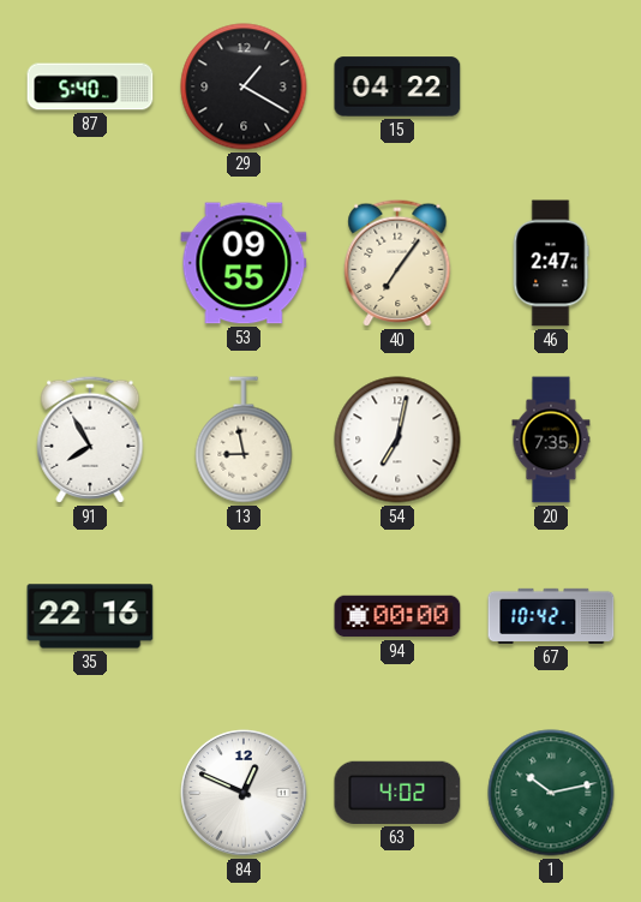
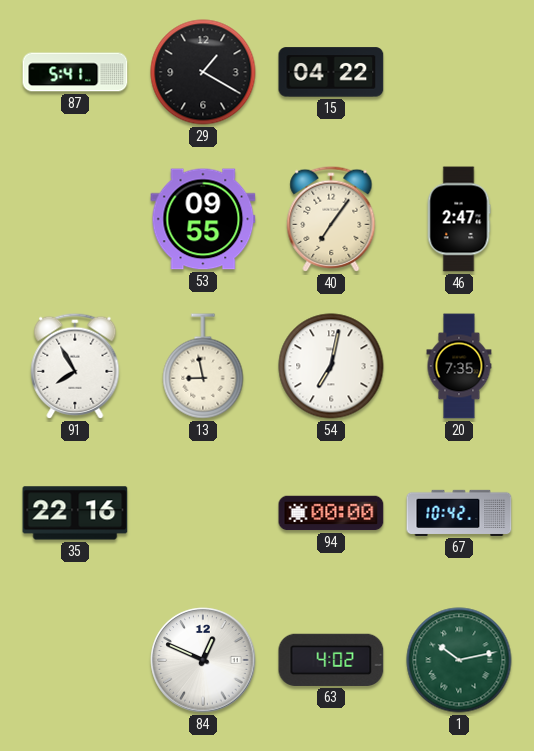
87: 5:40 -> 5:41 (75, 72)
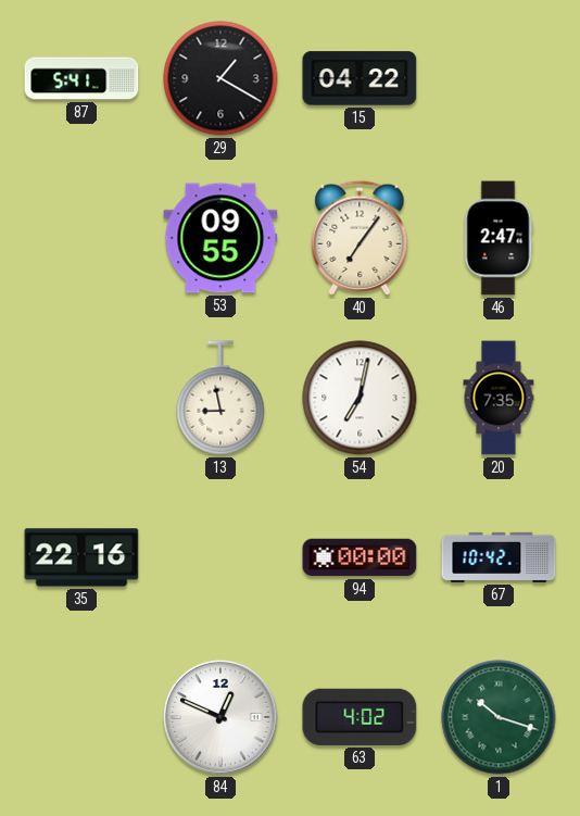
91: 7:55 -> none (75, 366)
1: 10:13 -> 10:18 (499, 717)
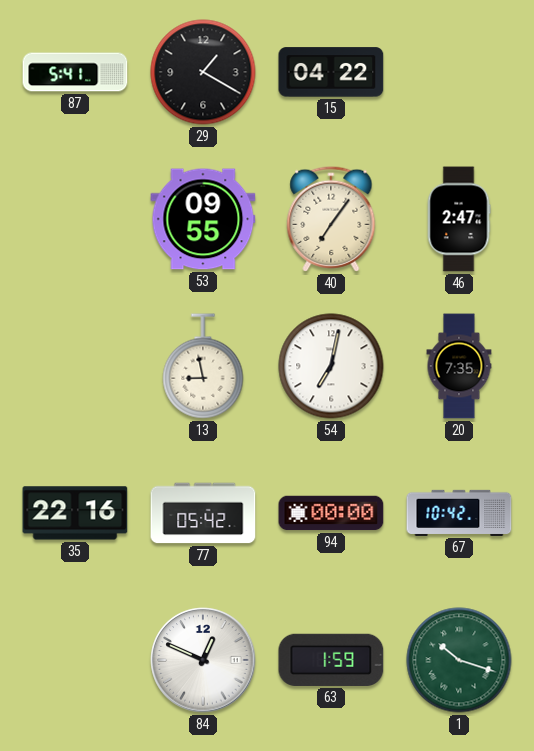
77: none -> 05:42 (203, 513)
63: 4:02 -> 1:59 (331, 660)
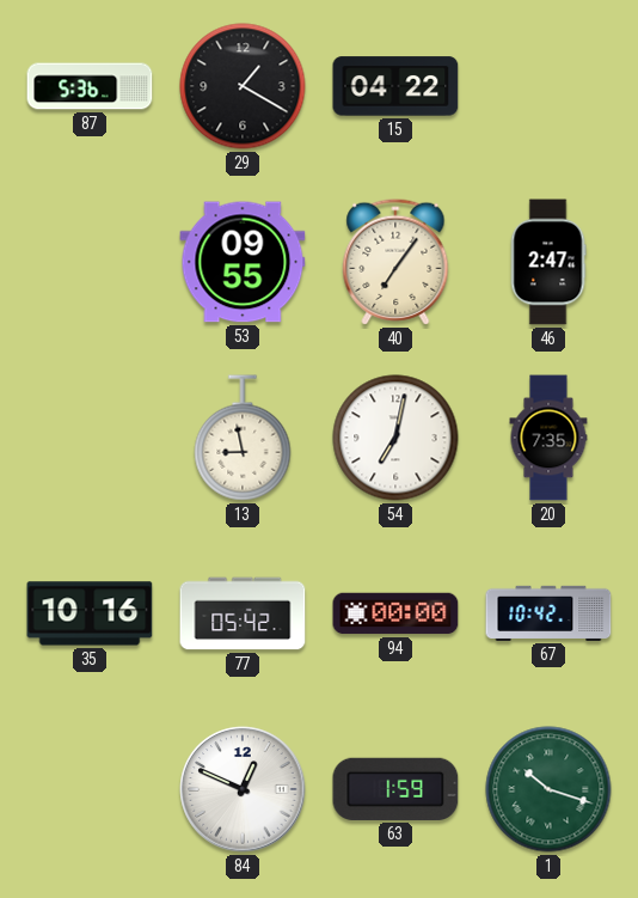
87: 5:41 -> 5:36 (90, 86)
35: 22:16 -> 10:16 (90, 613)
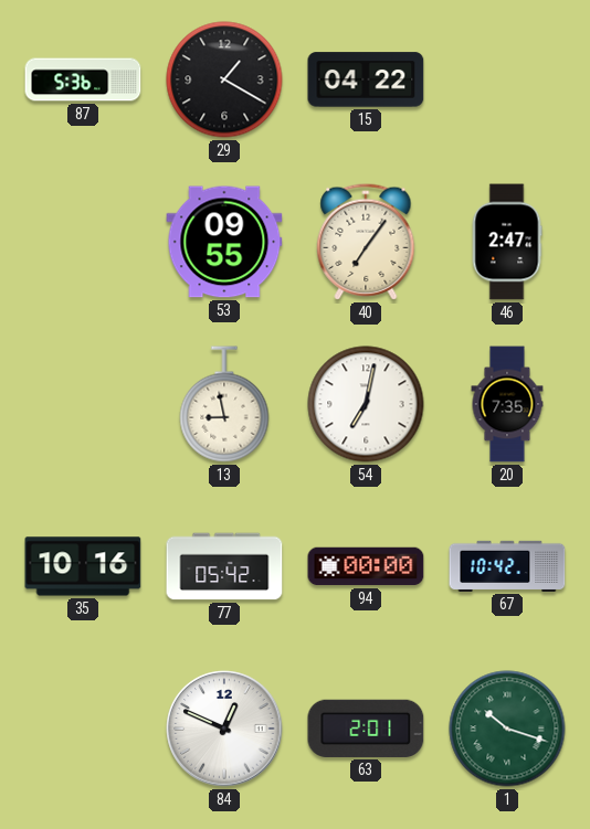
63: 1:59 -> 2:01 (366, 729)
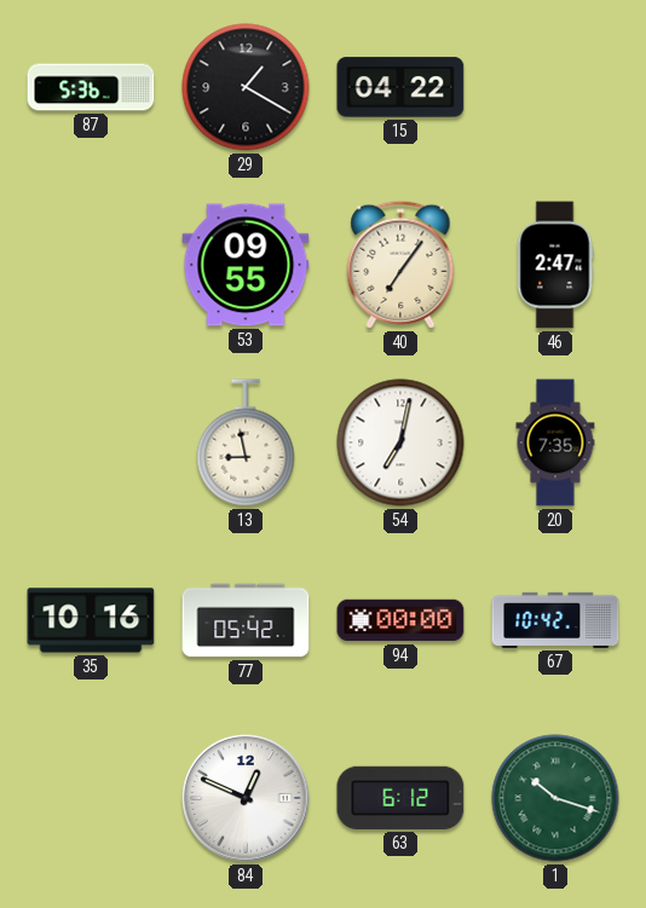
63: 2:01 -> 6:12 (400, 798)
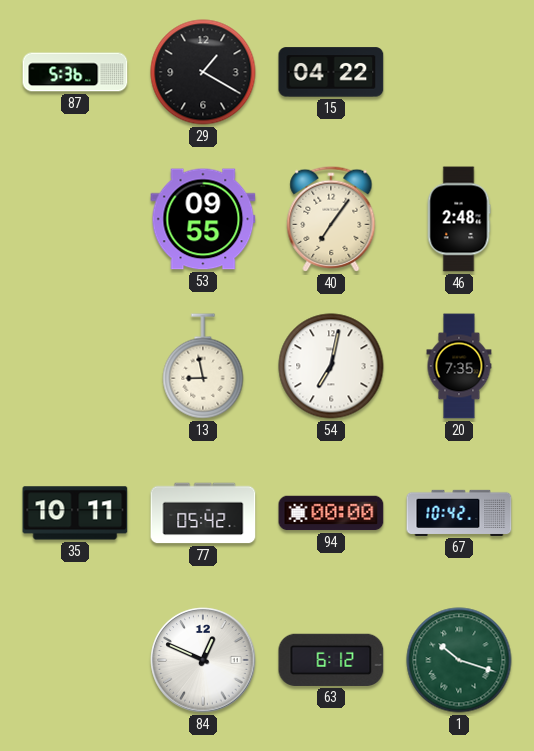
46: 2:47 -> 2:48 (459, 219)
35: 10:16 -> 10:11 (75, 513)
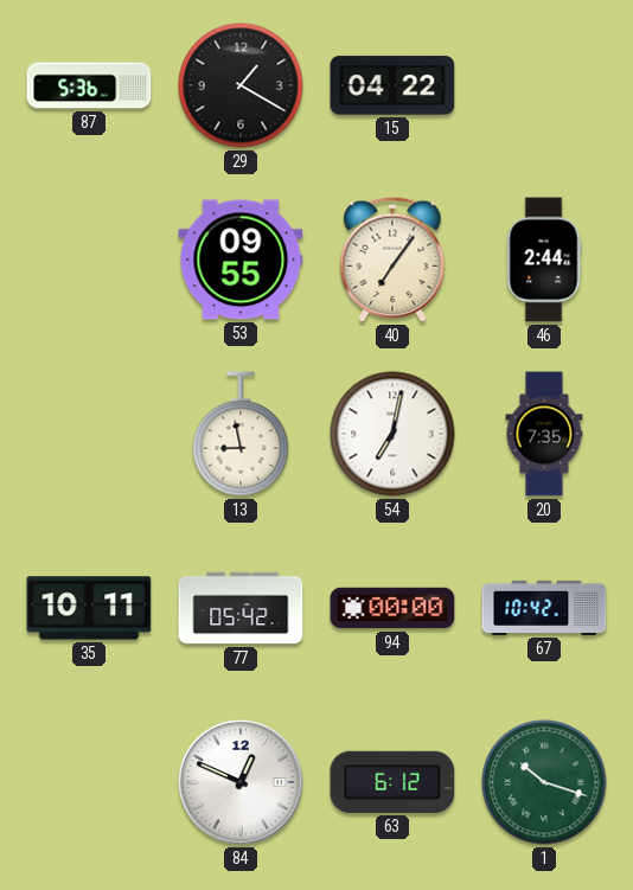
46: 2:48 -> 2:44 (544, 260)
